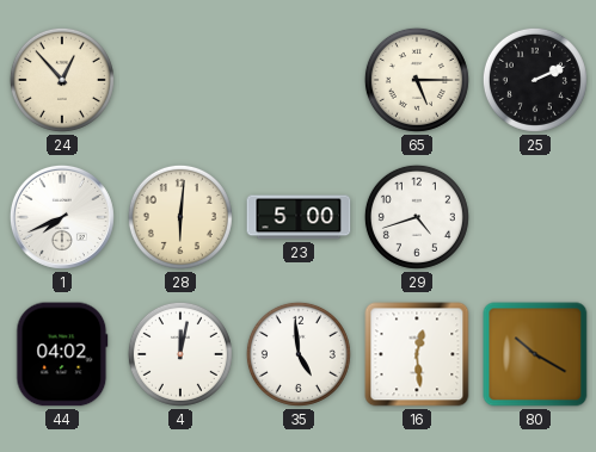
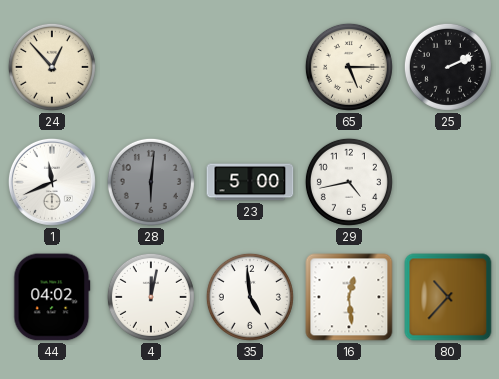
1: 7:41 -> 11:41 (52, 182)
28 dial: cream -> grey (151, 182)
29: 4:42 -> 4:43 (349, 182)
80: 10:20 -> 10:37 (448, 297)
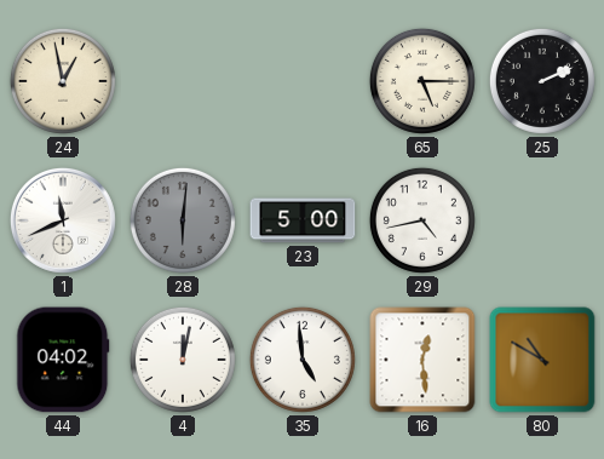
24: 12:53 -> 12:58 (63, 81)
80: 10:37 -> 10:50 (542, 360)
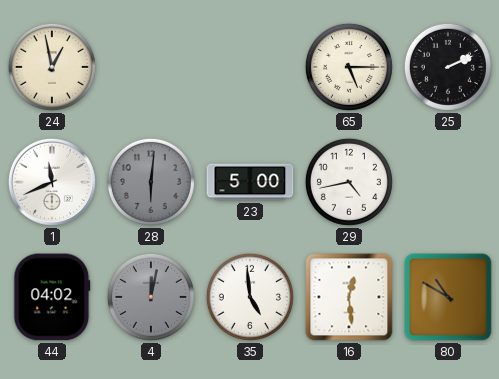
4 dial: white -> grey (151, 297)
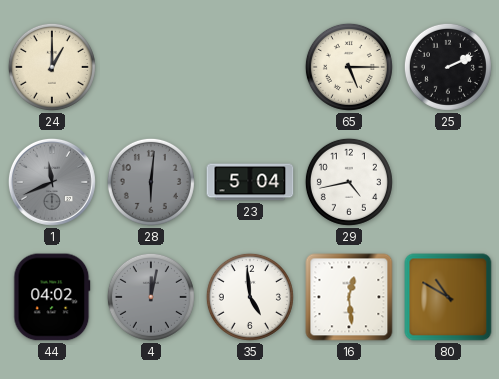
24: 12:58 -> 1:00 (52, 67)
1 dial: white -> grey (52, 182)
23: 5:00 -> 5:04 (250, 182)
